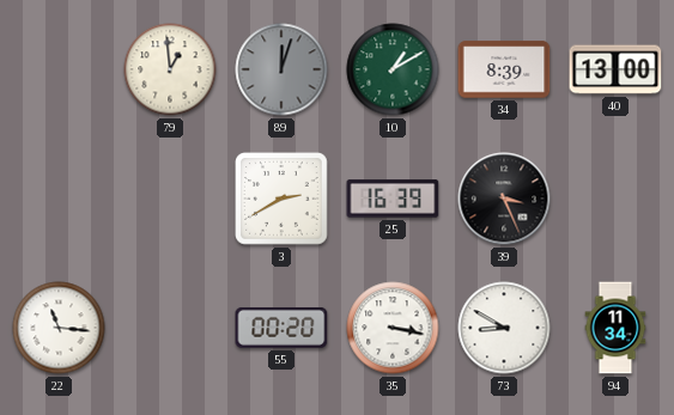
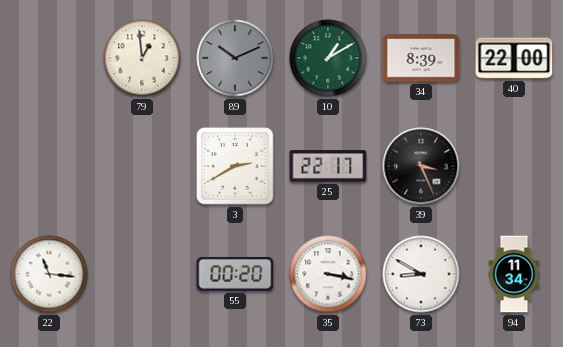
89: 12:03 -> 10:11 (235, 58)
40: 13:00 -> 22:00 (514, 58)
25: 16:39 -> 22:17 (328, 166)
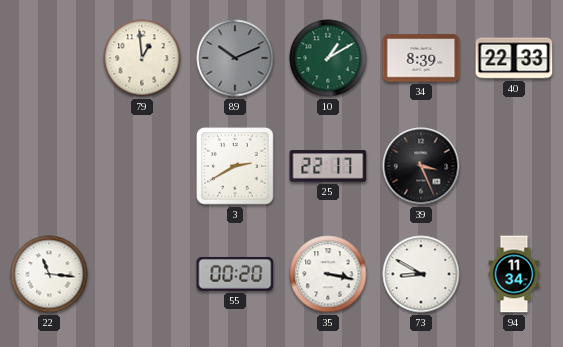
40: 22:00 -> 22:33 (514, 58)
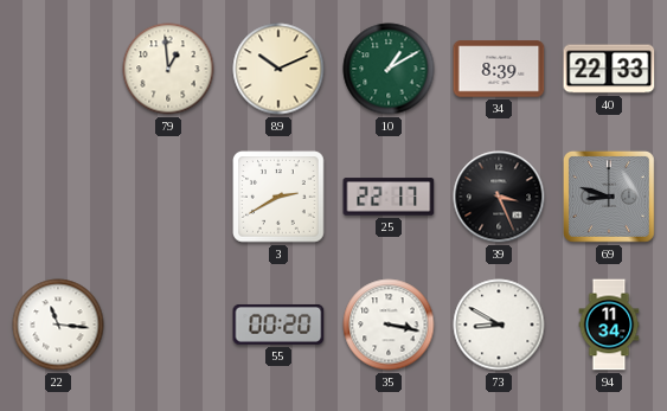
89 dial: grey -> cream (278, 69)
69: none -> 8:48 (609, 197)
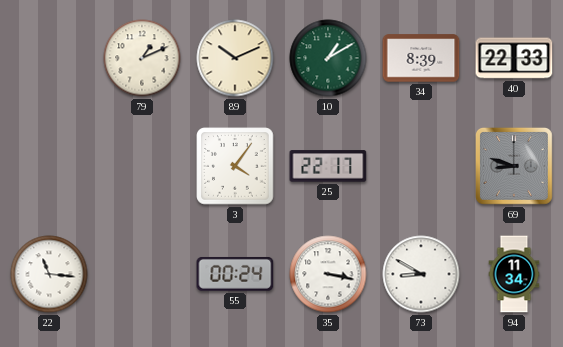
79: 12:59 -> 1:11 (142, 58)
3: 2:40 -> 4:06 (235, 166)
39: 3:26 -> none (499, 197)
55: 00:20 -> 00:24 (235, 274)
